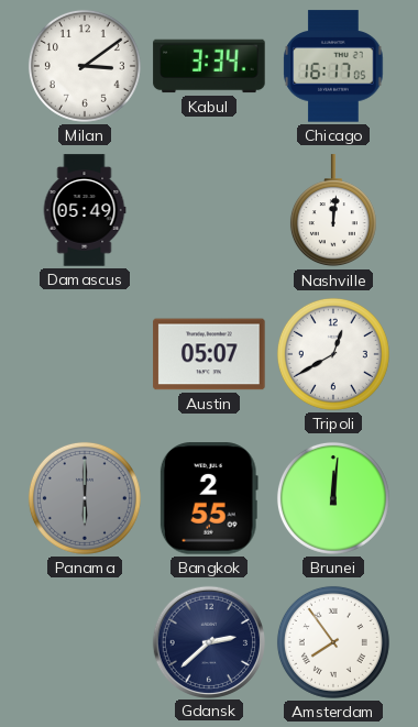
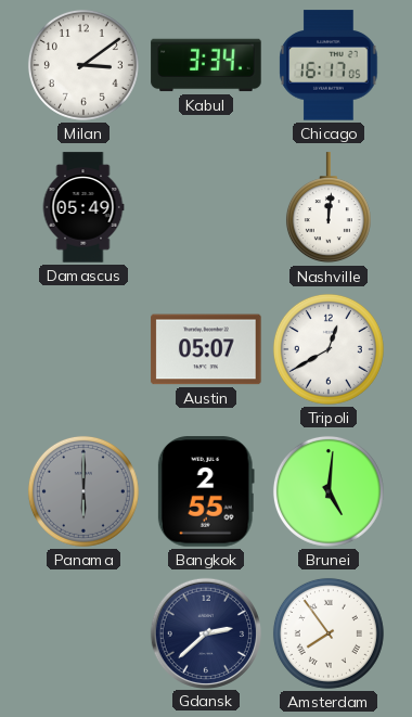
Brunei: 12:01 -> 5:01 (329, 491)
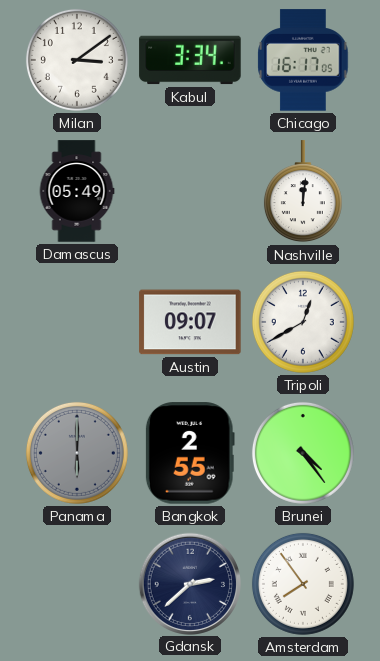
Austin: 05:07 -> 09:07 (190, 322)
Brunei: 5:01 -> 4:24 (303, 453)
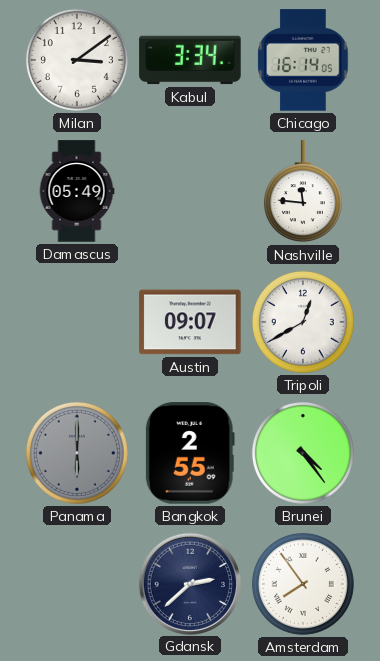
Chicago: 16:17 -> 16:14 (303, 60)
Nashville: 12:01 -> 11:46 (303, 192)
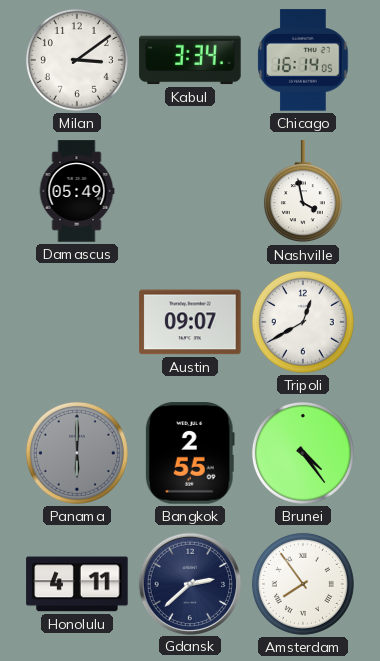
Nashville: 11:46 -> 3:58 (303, 192)
Honolulu: none -> 4:11 (77, 584)
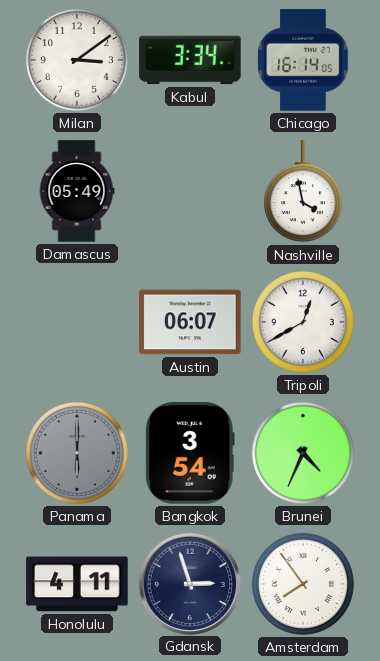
Austin: 09:07 -> 06:07 (190, 322)
Bangkok: 2:55 -> 3:54 (190, 453)
Brunei: 4:24 -> 4:34 (303, 453)
Gdansk: 2:38 -> 2:57 (189, 583)
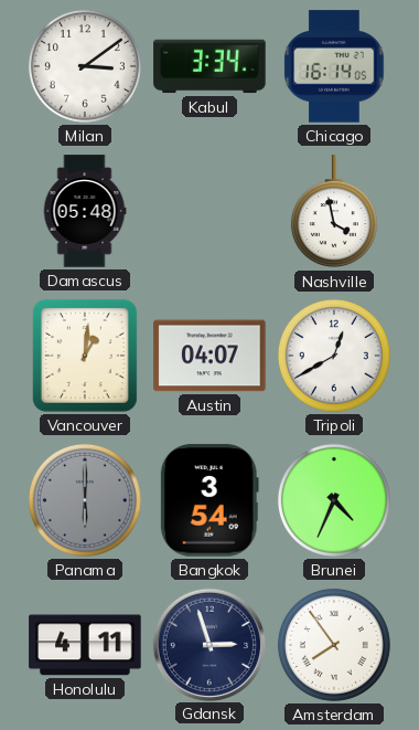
Damascus: 05:49 -> 05:48 (85, 211)
Vancouver: none -> 1:01 (85, 356)
Austin: 06:07 -> 04:07 (209, 356)
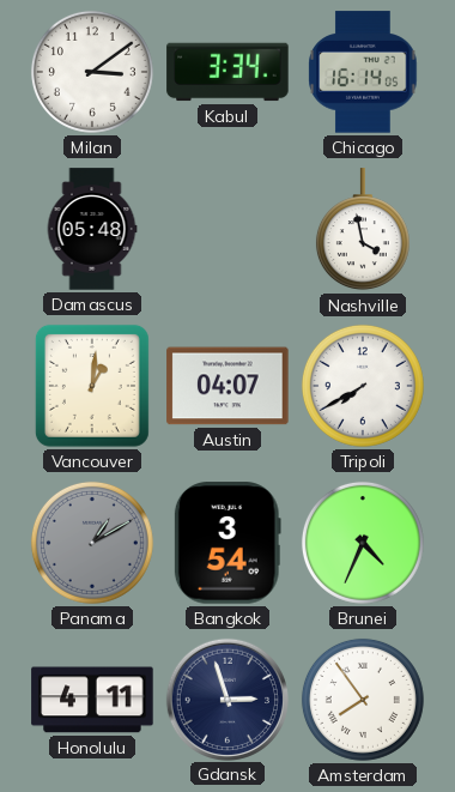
Tripoli: 12:40 -> 7:40 (363, 386)
Panama: 6:00 -> 1:10 (92, 543)
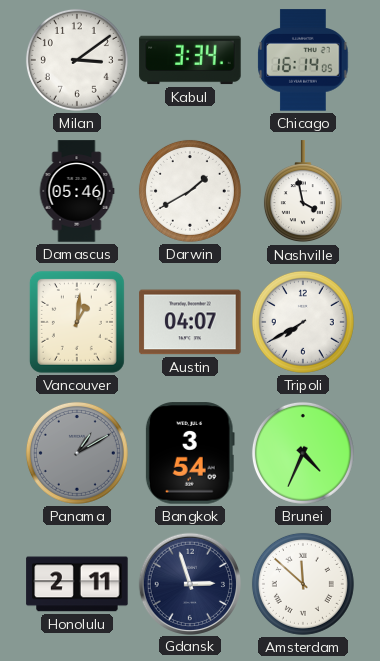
Damascus: 05:48 -> 05:46 (77, 191)
Darwin: none -> 1:40 (190, 191)
Honolulu: 4:11 -> 2:11 (77, 584)
Amsterdam: 7:54 -> 11:52 (303, 584)
